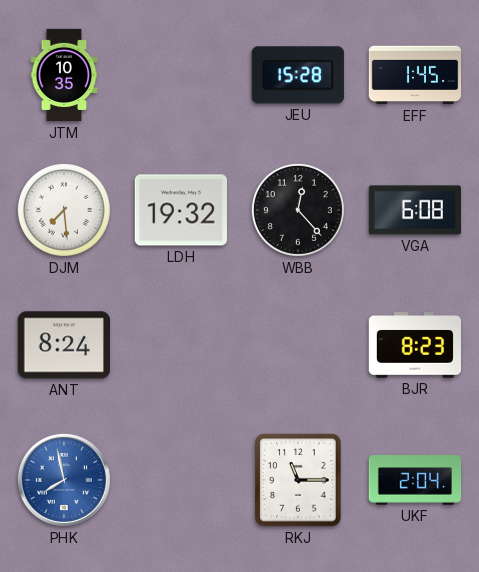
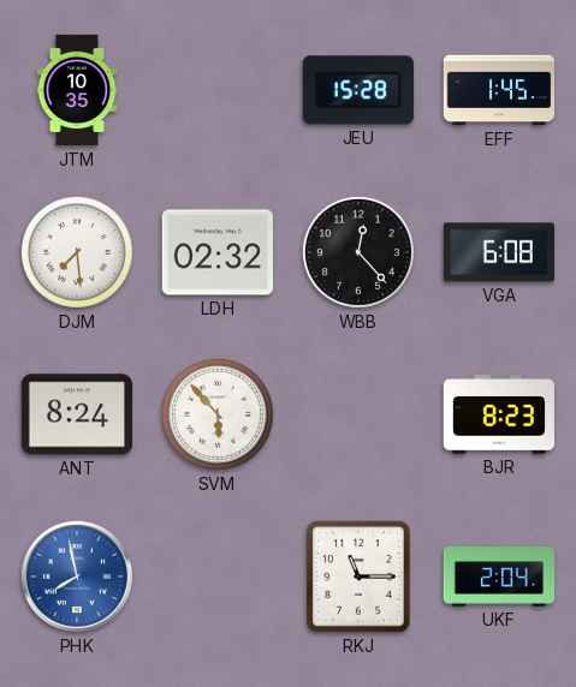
LDH: 19:32 -> 02:32 (216, 252)
SVM: none -> 5:53 (218, 414)
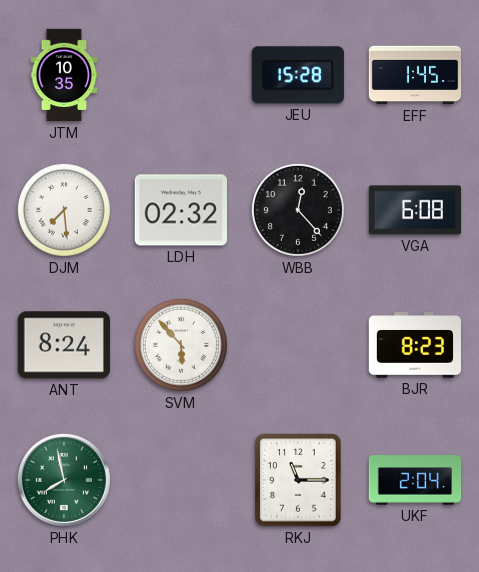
PHK dial: blue -> green (64, 480)
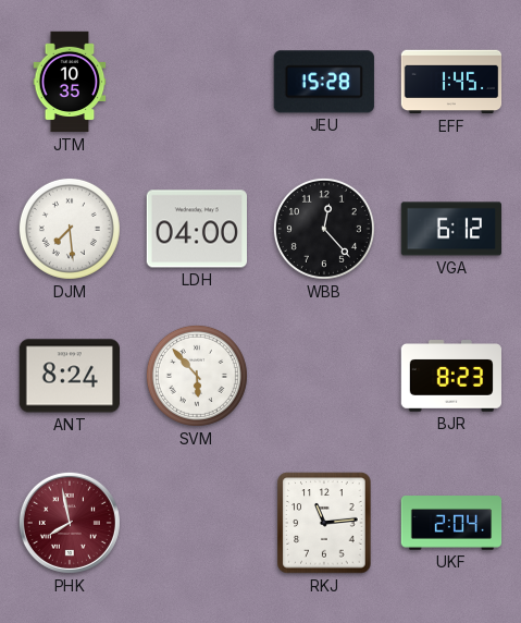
LDH: 02:32 -> 04:00 (196, 229)
VGA: 6:08 -> 6:12 (450, 229)
PHK dial: green -> burgundy (70, 523)
RKJ: 11:15 -> 11:14 (324, 523)
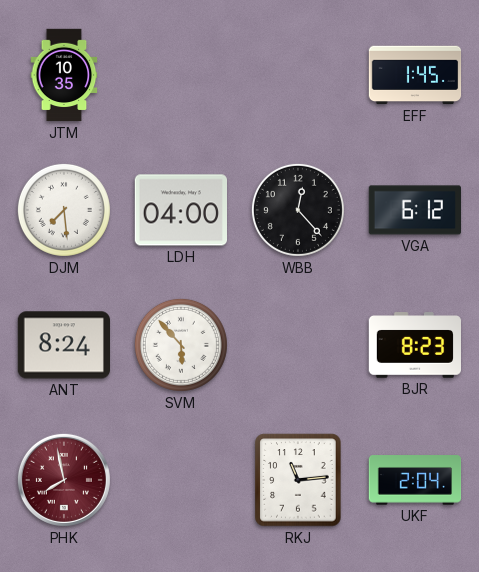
JEU: 15:28 -> none (324, 82)
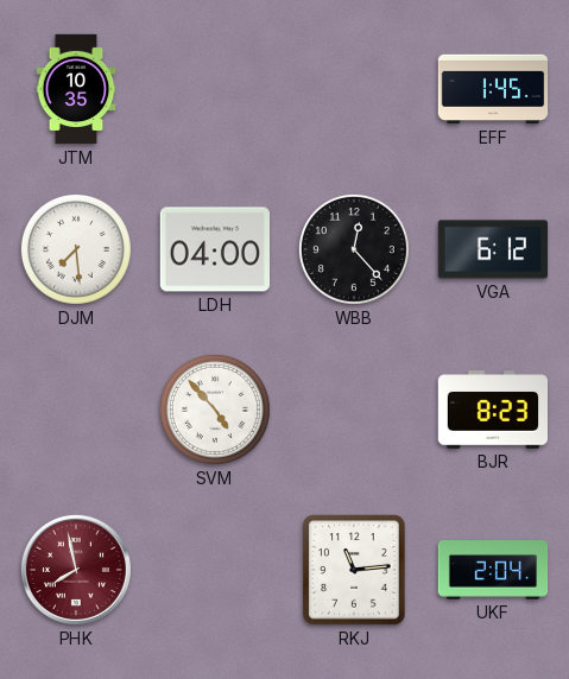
ANT: 8:24 -> none (63, 345)
SVM: 5:53 -> 4:53 (215, 410)
